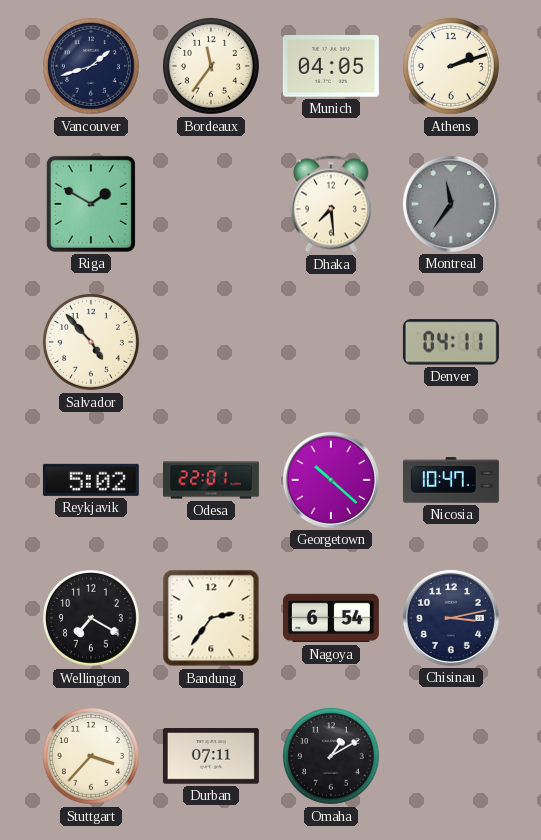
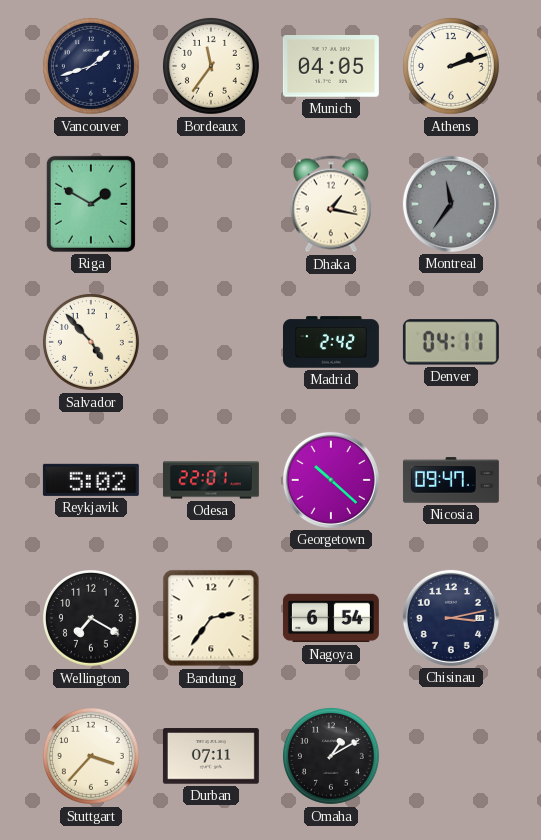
Dhaka: 7:29 -> 1:17 (331, 204)
Madrid: none -> 2:42 (331, 342)
Nicosia: 10:47 -> 09:47 (451, 480)
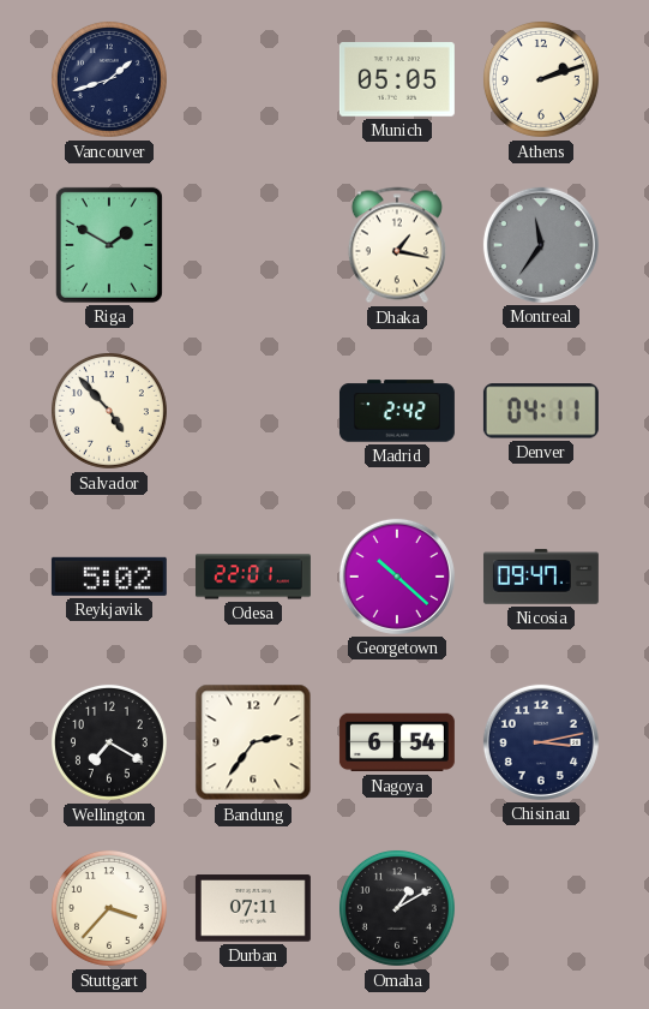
Bordeaux: 11:36 -> none (211, 66)
Munich: 04:05 -> 05:05 (397, 79)
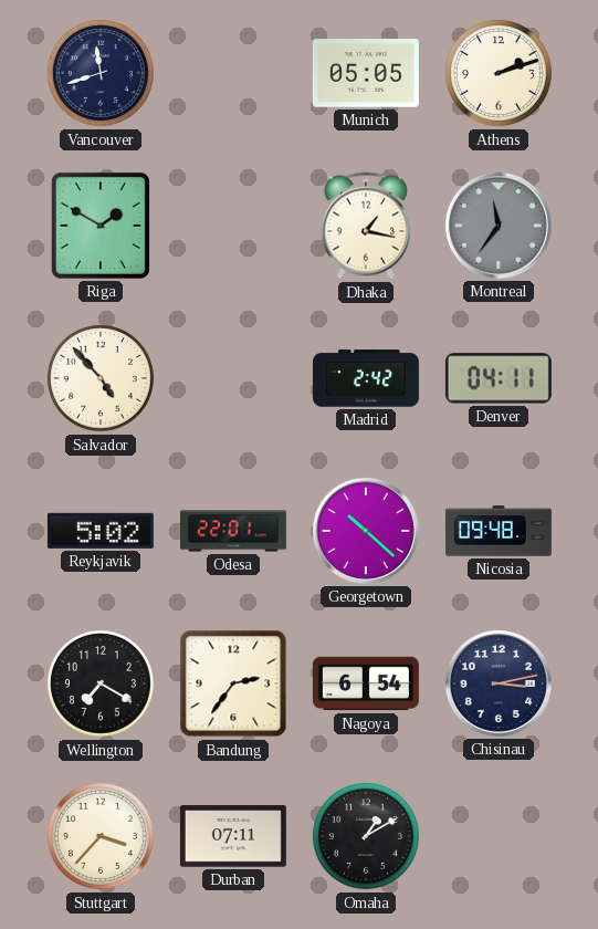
Vancouver: 1:42 -> 11:42 (101, 73)
Nicosia: 09:47 -> 09:48 (499, 531)
